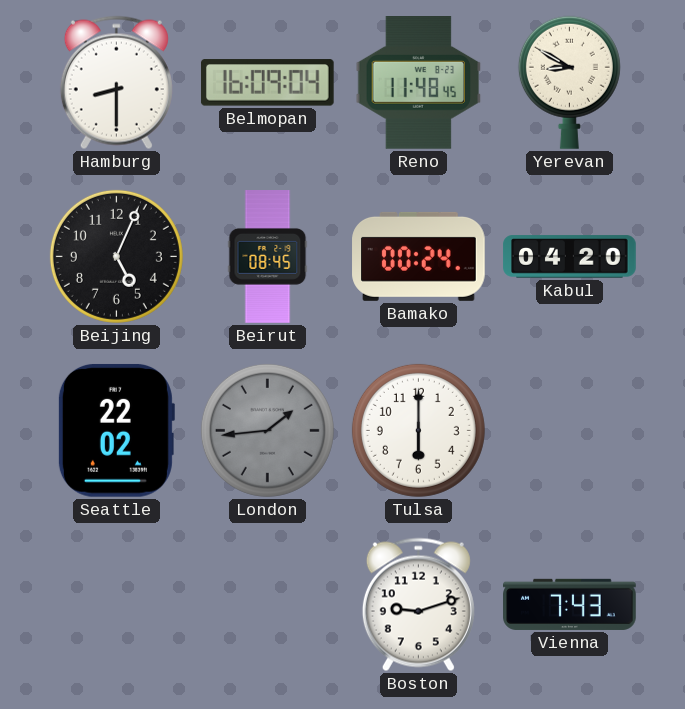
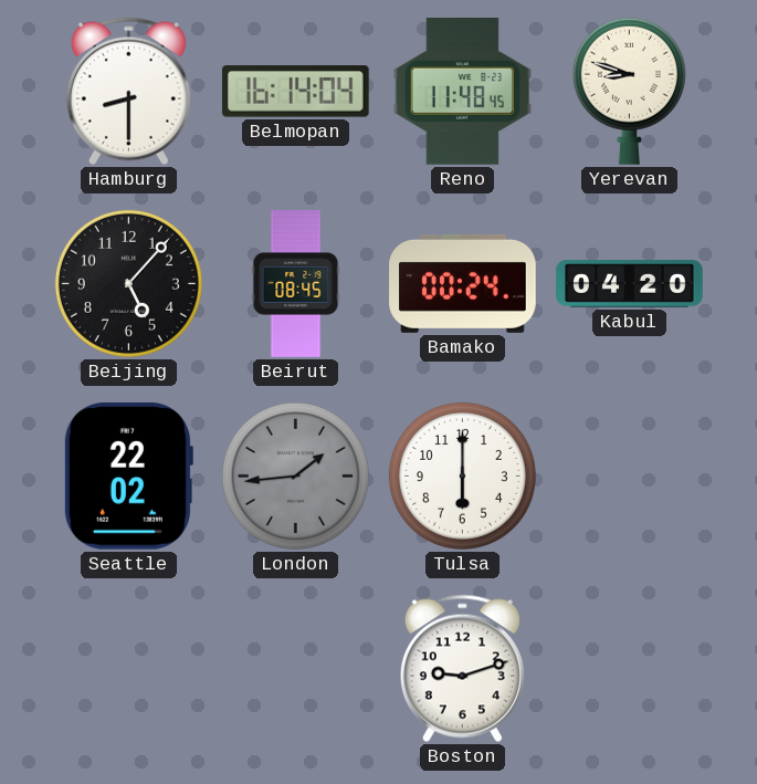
Belmopan: 16:09 -> 16:14 (295, 92)
Yerevan: 8:50 -> 8:48 (629, 91)
Beijing: 5:04 -> 5:07 (128, 283)
Vienna: 7:43 -> none (570, 604)
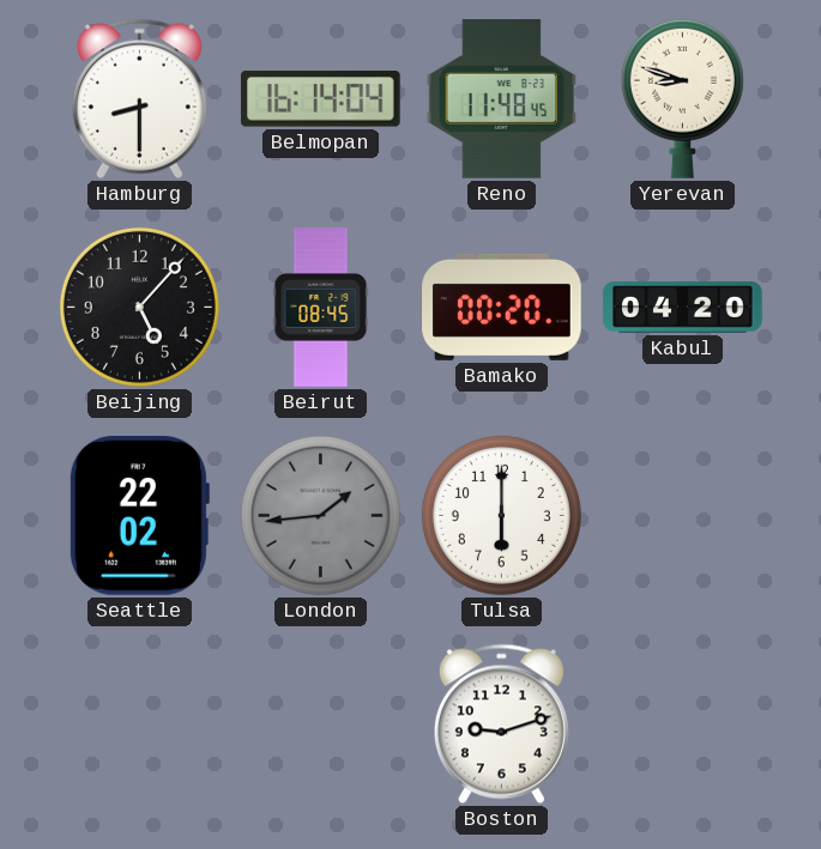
Bamako: 00:24 -> 00:20 (502, 307)
